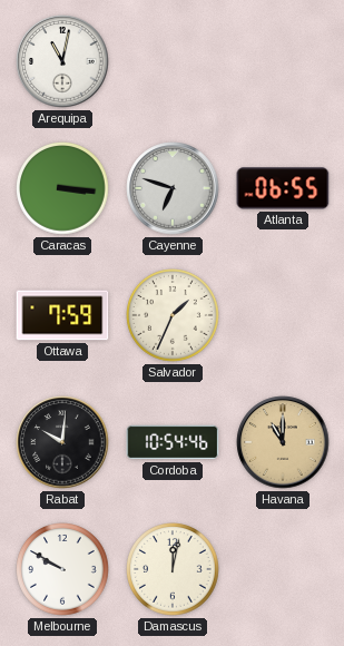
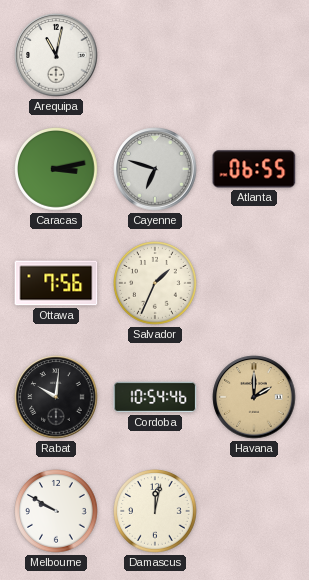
Caracas: 3:16 -> 3:13 (56, 169)
Ottawa: 7:59 -> 7:56 (56, 283)
Havana: 11:00 -> 2:00 (254, 397)
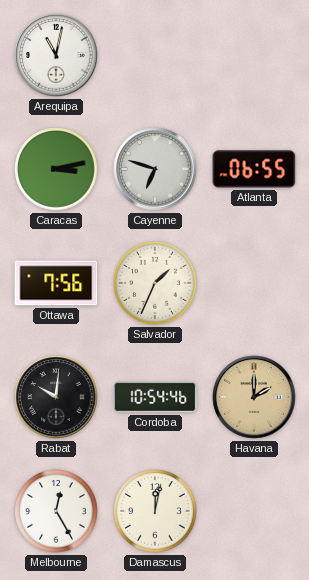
Melbourne: 9:50 -> 12:25 (56, 511)
